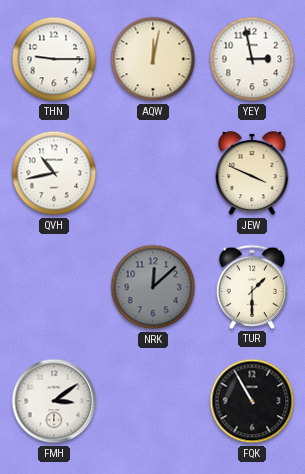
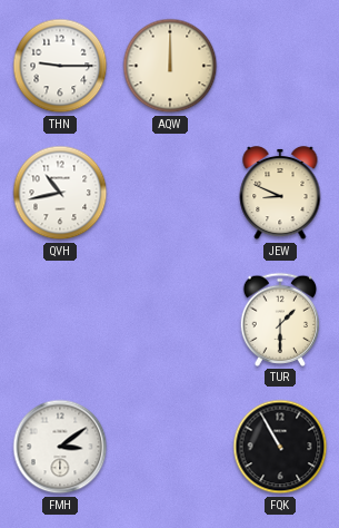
AQW: 12:02 -> 12:00 (170, 66)
YEY: 2:58 -> none (252, 59)
JEW: 3:49 -> 8:49 (280, 193)
NRK: 12:08 -> none (153, 287)
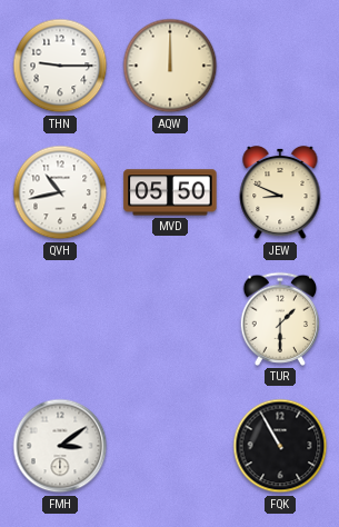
MVD: none -> 05:50 (170, 192)
